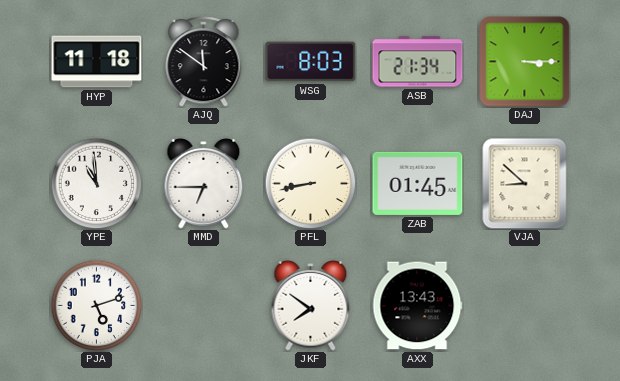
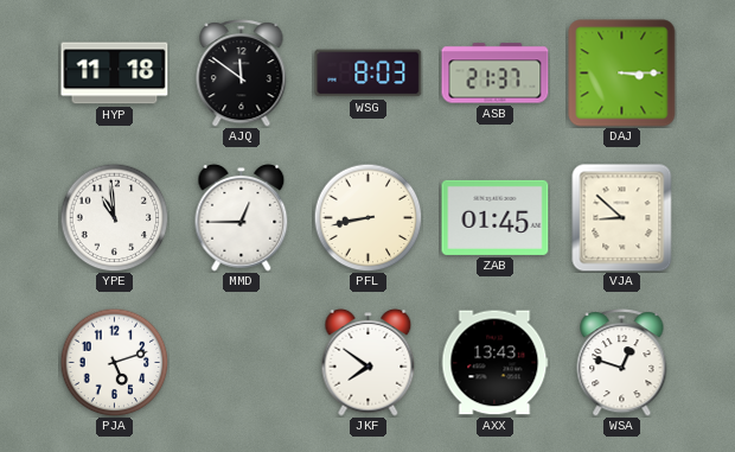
ASB: 21:34 -> 21:37 (496, 74)
MMD: 6:45 -> 12:45 (242, 217)
WSA: none -> 12:48 (622, 363)
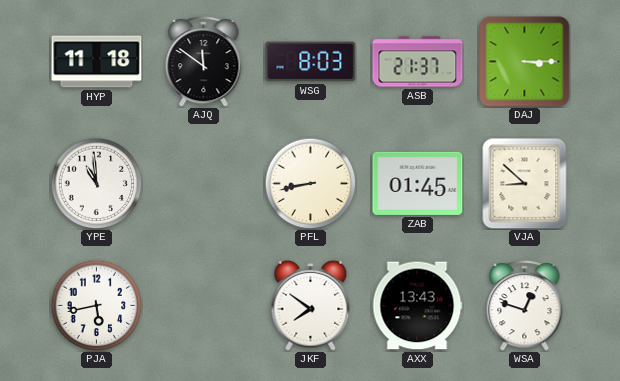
MMD: 12:45 -> none (242, 217)
PJA: 5:12 -> 5:43 (96, 305)
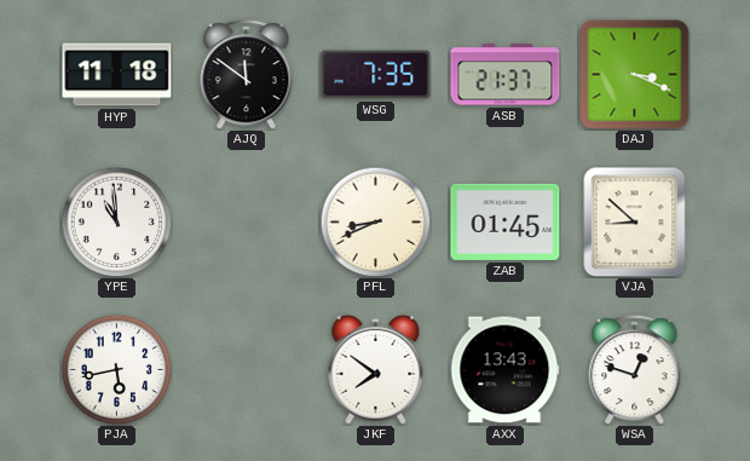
WSG: 8:03 -> 7:35 (376, 75)
DAJ: 3:15 -> 3:19 (635, 75)
PFL: 8:43 -> 8:41 (375, 221)
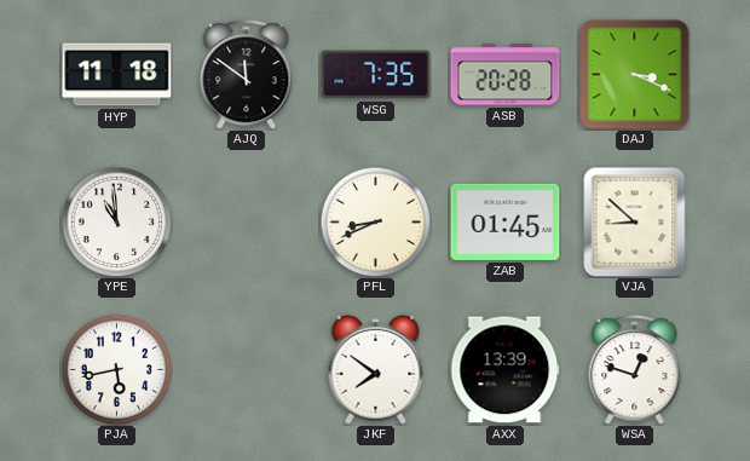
ASB: 21:37 -> 20:28 (506, 75)
AXX: 13:43 -> 13:39 (504, 370)
